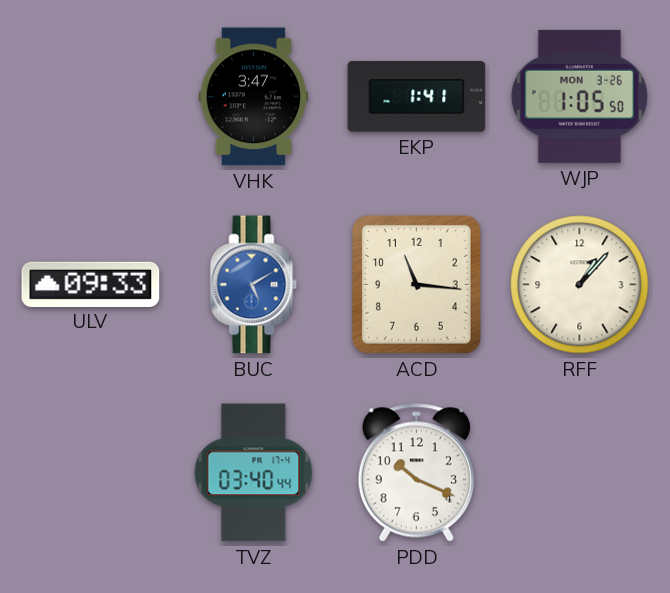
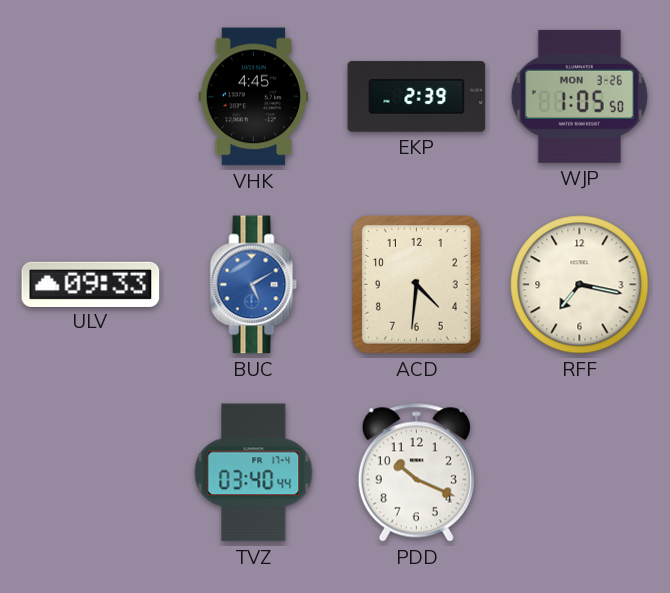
VHK: 3:47 -> 4:45 (254, 97)
EKP: 1:41 -> 2:39 (417, 97)
ACD: 11:16 -> 4:31 (417, 285)
RFF: 1:07 -> 7:17 (580, 285)
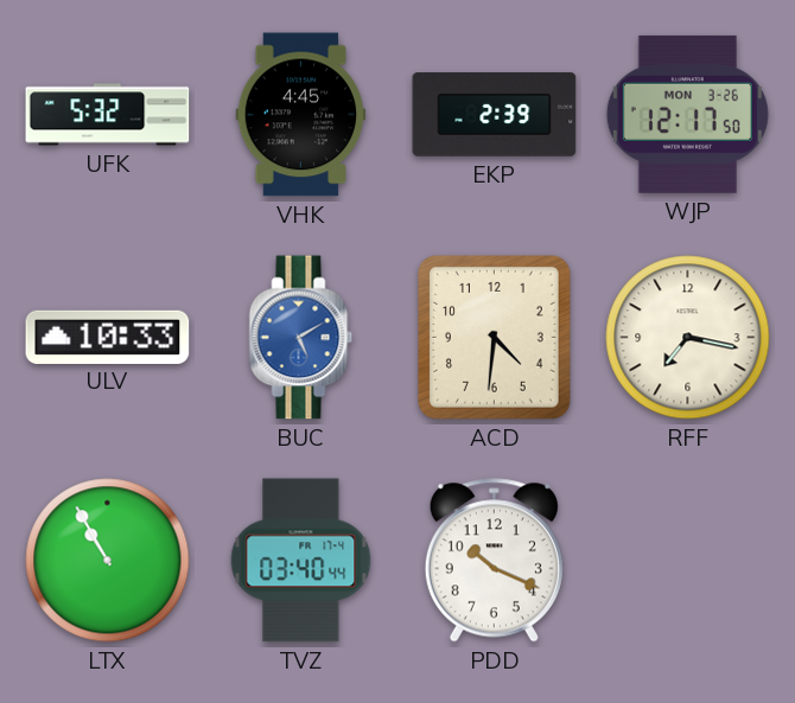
UFK: none -> 5:32 (108, 115)
WJP: 1:05 -> 12:17 (687, 114)
ULV: 09:33 -> 10:33 (108, 337)
LTX: none -> 10:55 (108, 561)
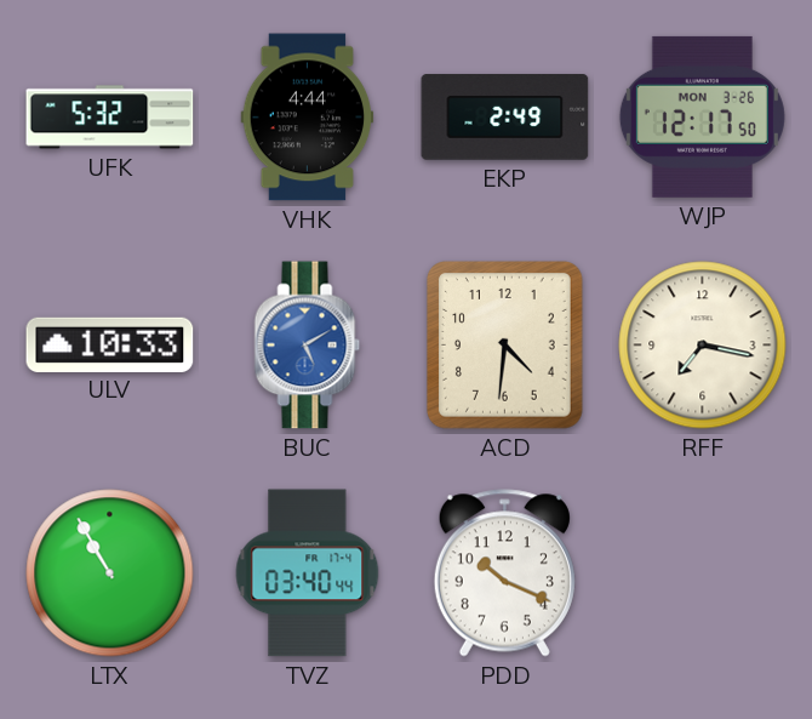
VHK: 4:45 -> 4:44 (308, 118)
EKP: 2:39 -> 2:49 (505, 118)
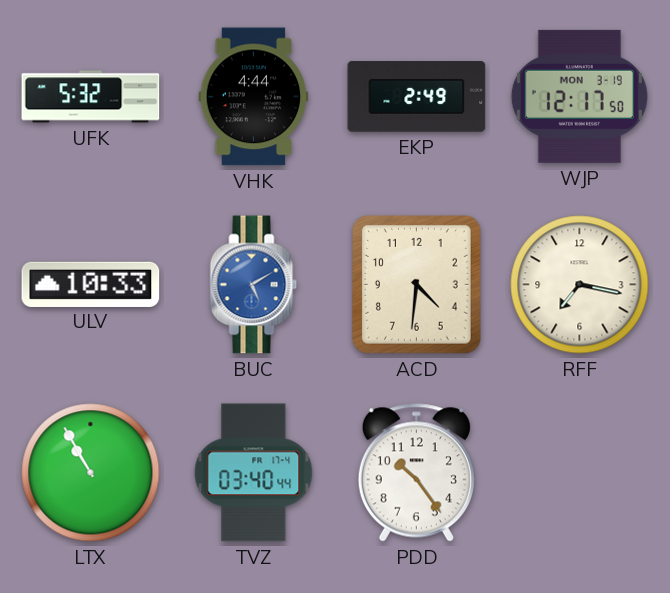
WJP date: MON 3-26 -> MON 3-19 (579, 96)
PDD: 10:19 -> 10:24 (416, 473)
